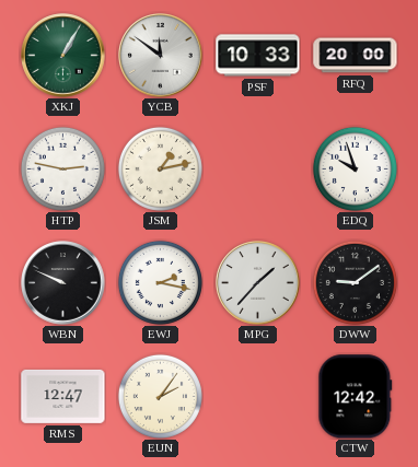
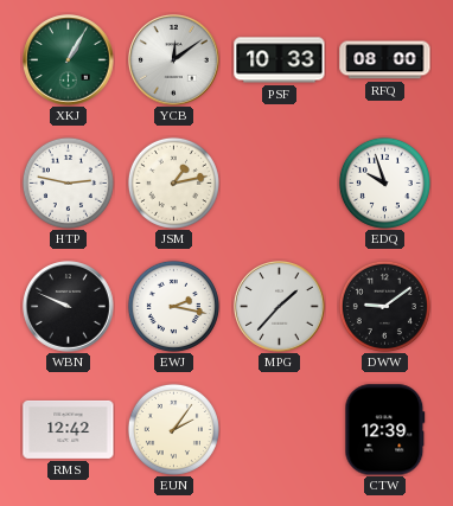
YCB: 11:51 -> 12:09 (174, 60)
RFQ: 20:00 -> 08:00 (385, 60)
RMS: 12:47 -> 12:42 (69, 429)
CTW: 12:42 -> 12:39 (385, 430)
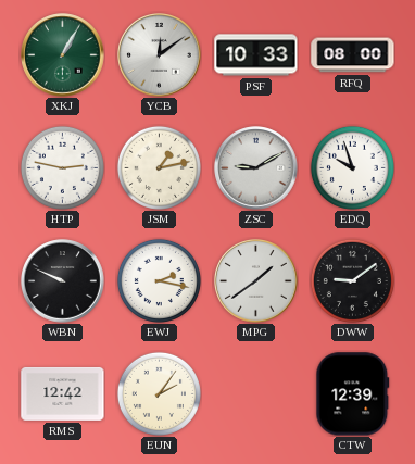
ZSC: none -> 9:10 (256, 168)
MPG: 1:37 -> 1:39 (256, 281)
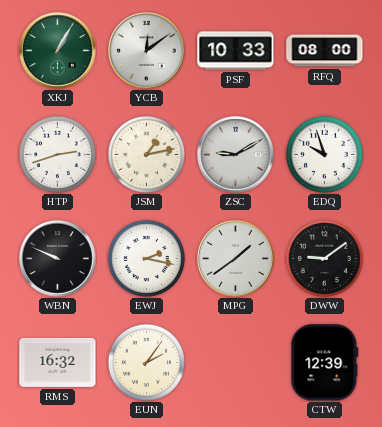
HTP: 2:47 -> 2:42 (57, 154)
RMS: 12:42 -> 16:32 (58, 362)
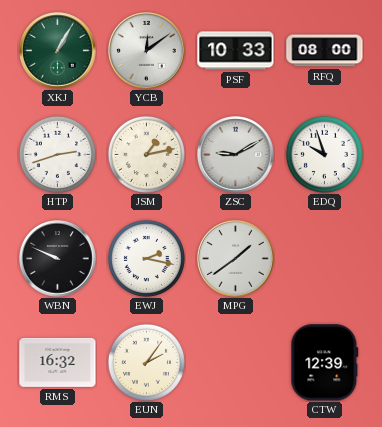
DWW: 9:09 -> none (324, 258)
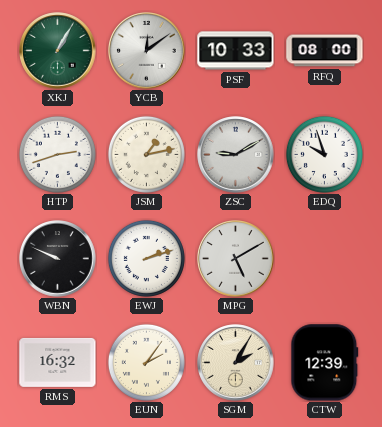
EWJ: 2:17 -> 2:12 (146, 258)
MPG: 1:39 -> 5:10 (236, 259)
SGM: none -> 2:05 (236, 363)
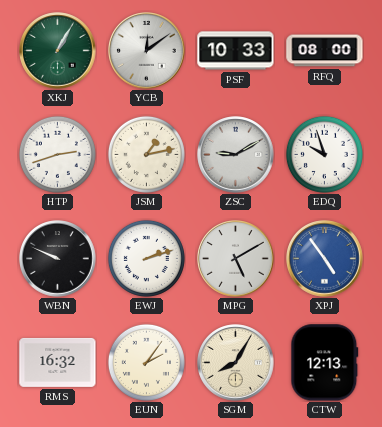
XPJ: none -> 4:54 (325, 259)
SGM: 2:05 -> 8:05 (236, 363)
CTW: 12:39 -> 12:13 (325, 363)
